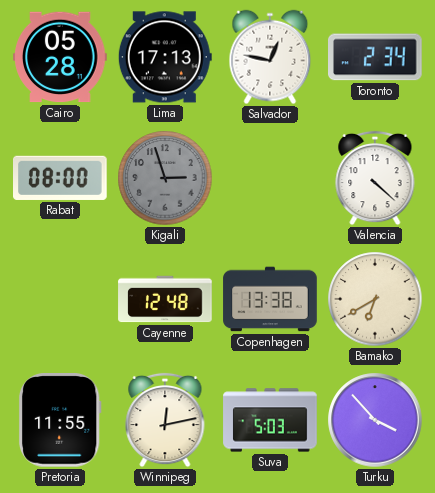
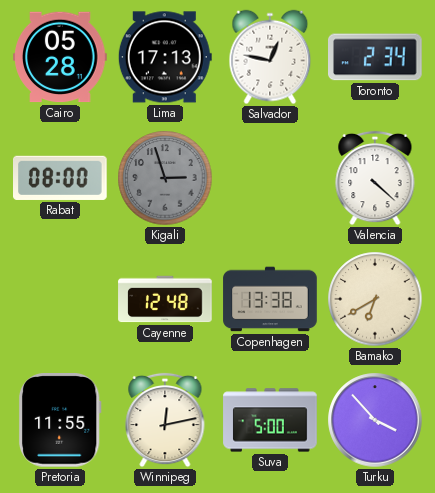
Suva: 5:03 -> 5:00 (270, 420)
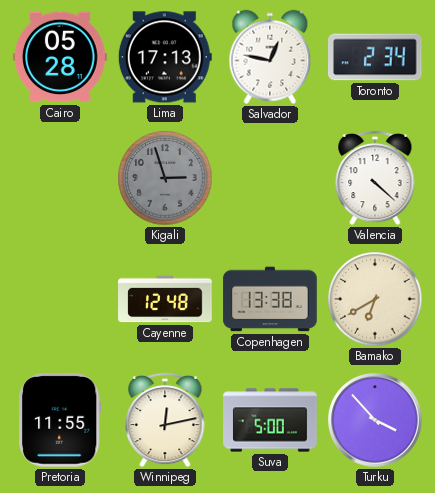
Rabat: 08:00 -> none (61, 178)
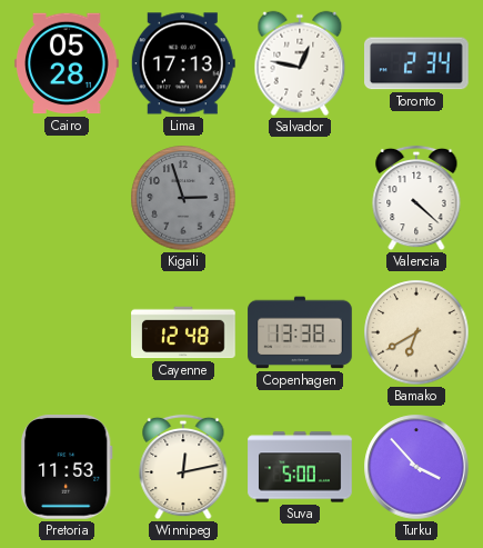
Pretoria: 11:55 -> 11:53 (67, 468)
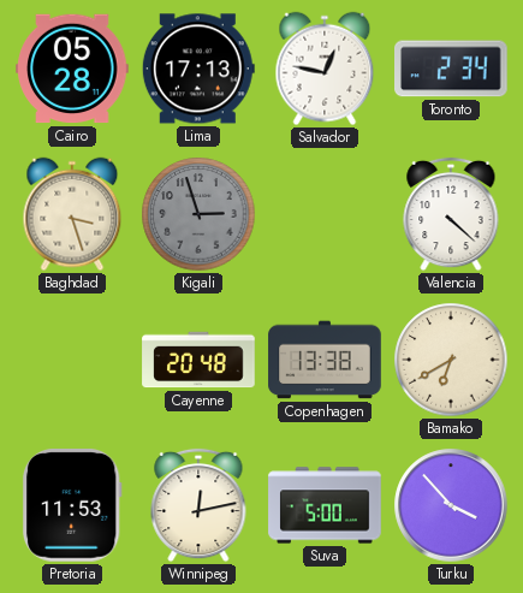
Baghdad: none -> 3:27 (72, 214)
Cayenne: 12:48 -> 20:48 (198, 360)
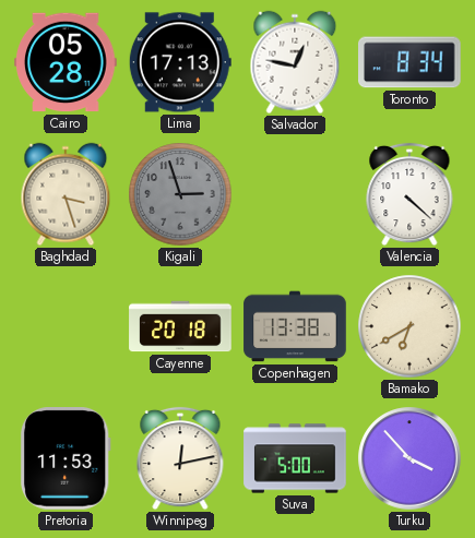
Toronto: 2:34 -> 8:34 (409, 62)
Cayenne: 20:48 -> 20:18 (180, 326)
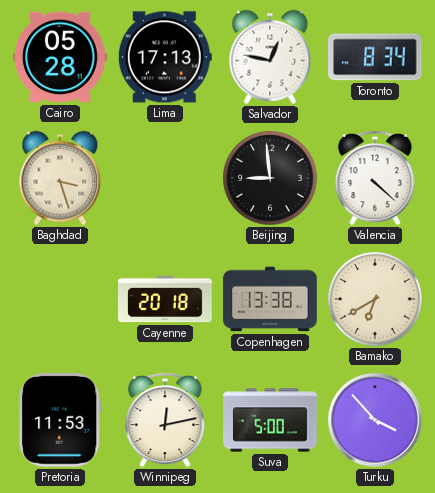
Kigali: 2:57 -> none (180, 194)
Beijing: none -> 8:59 (270, 178)
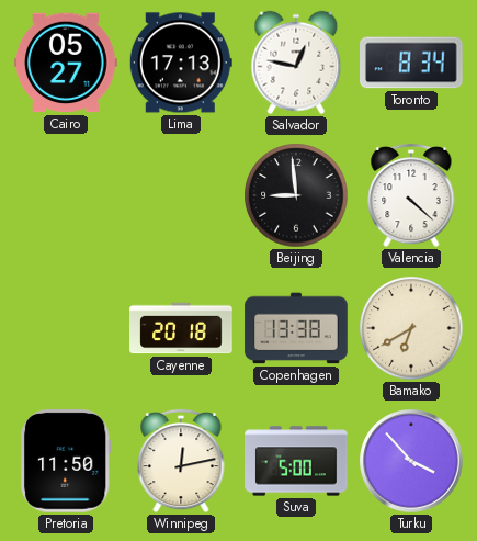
Cairo: 05:28 -> 05:27 (66, 63)
Baghdad: 3:27 -> none (60, 178)
Pretoria: 11:53 -> 11:50 (66, 462)
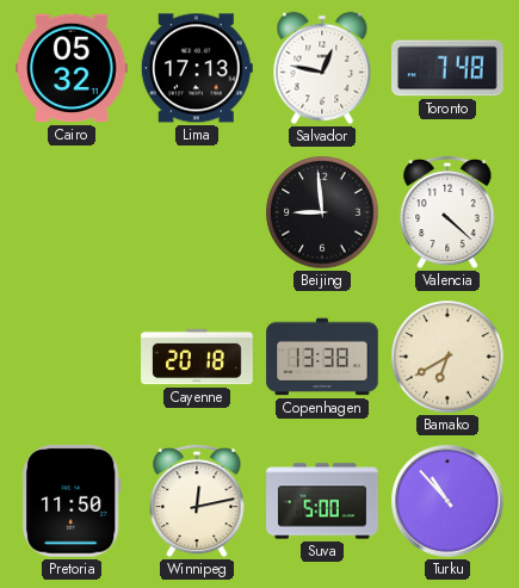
Cairo: 05:27 -> 05:32 (72, 68)
Toronto: 8:34 -> 7:48 (447, 68)
Turku: 3:53 -> 10:53 (447, 501)
